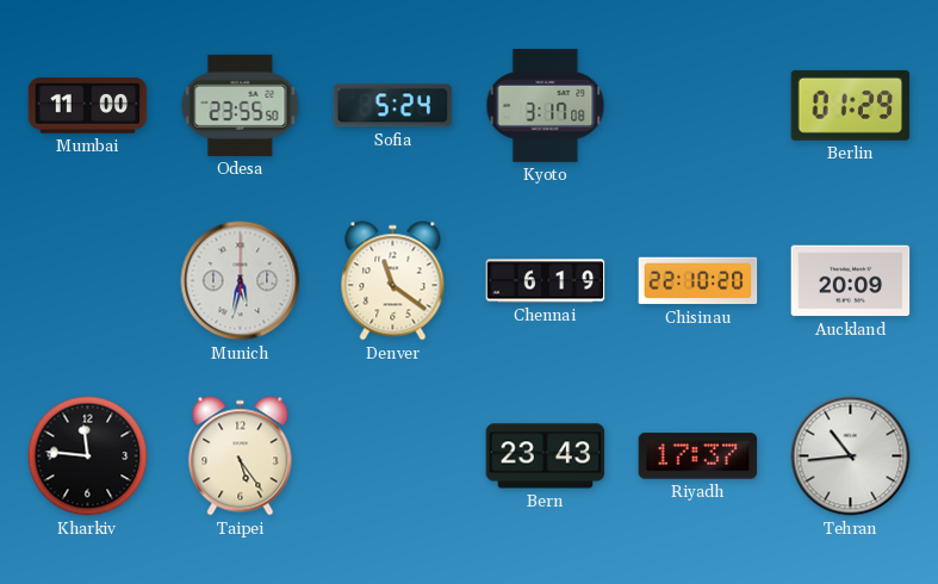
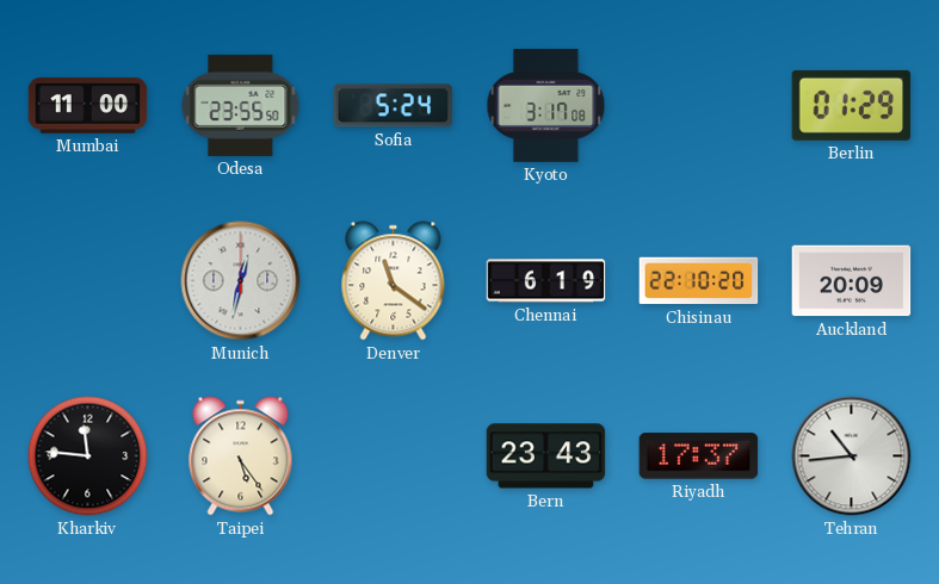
Munich: 5:32 -> 12:32 (241, 281)
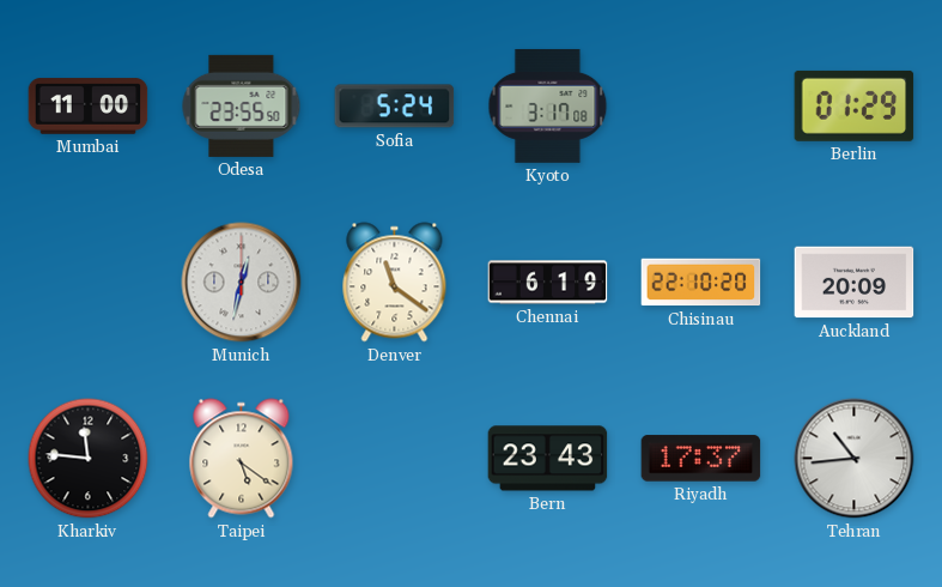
Taipei: 5:24 -> 5:21 (242, 459)
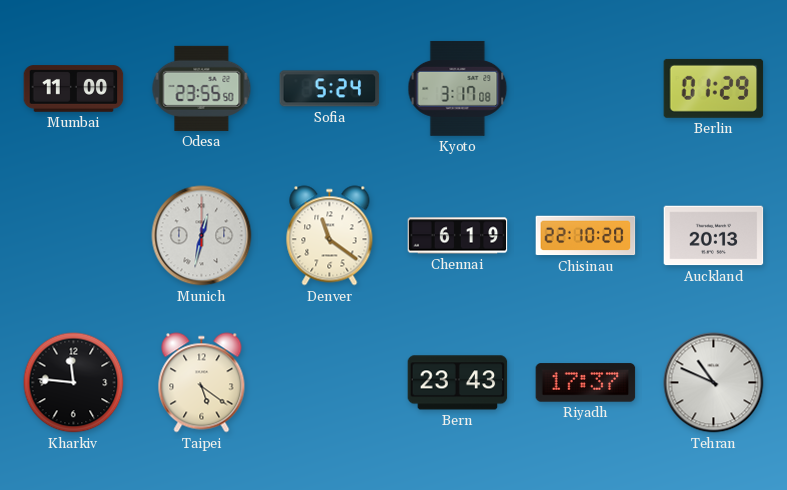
Auckland: 20:09 -> 20:13 (714, 236)
Tehran: 10:44 -> 10:49 (714, 383)
